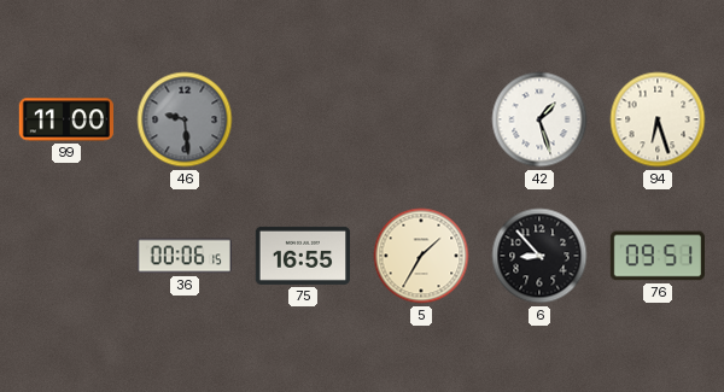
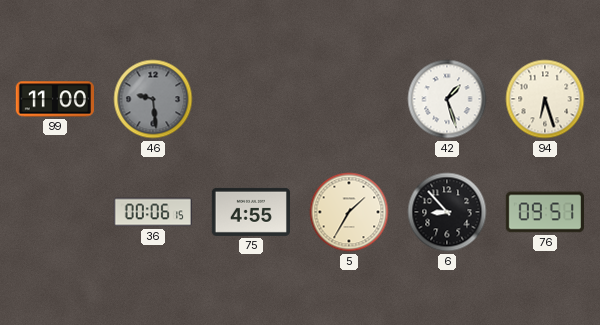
75: 16:55 -> 4:55 (250, 212)
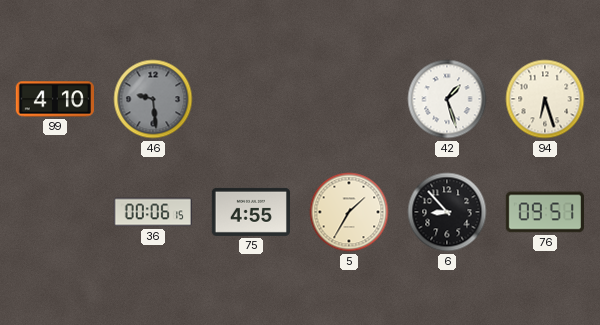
99: 11:00 -> 4:10 (54, 99)
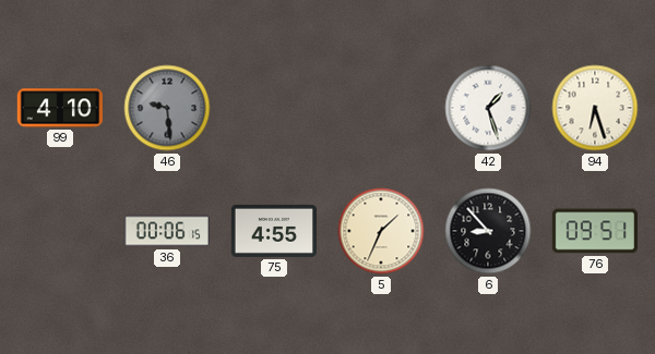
5: 1:35 -> 1:34 (381, 231)
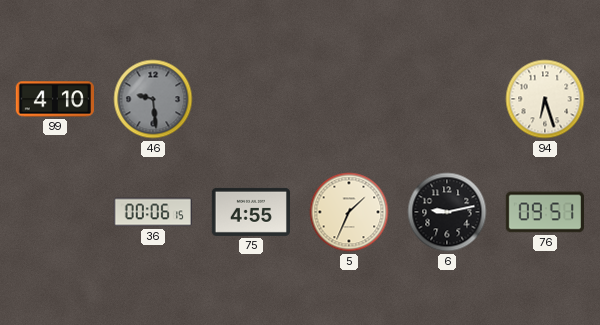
42: 1:27 -> none (488, 108)
6: 8:53 -> 9:13 (447, 212)
